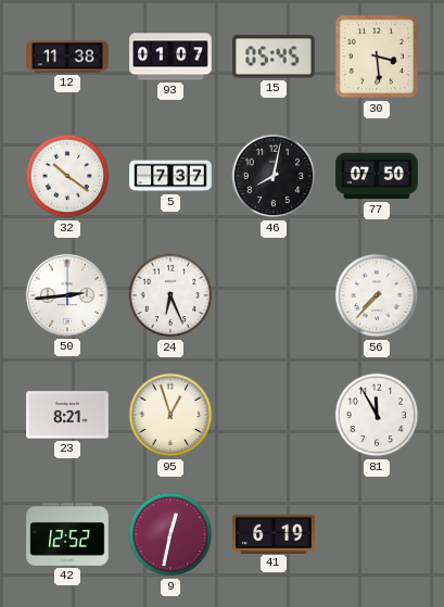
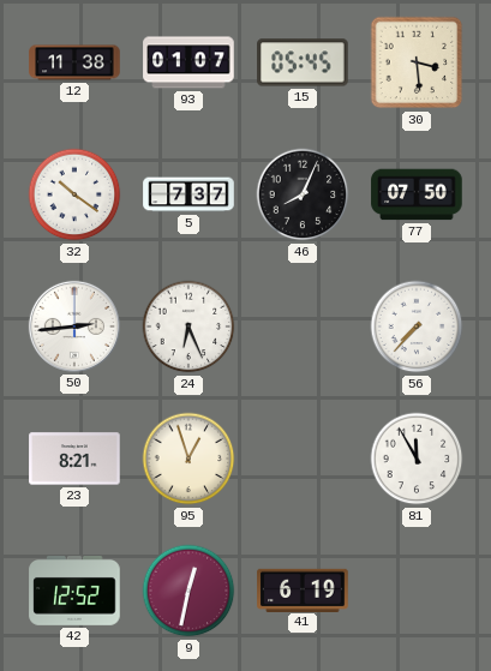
46: 8:02 -> 8:04 (303, 194)
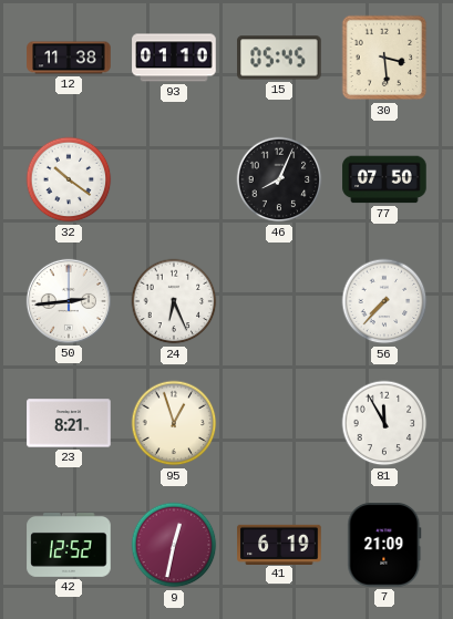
93: 01:07 -> 01:10 (174, 58)
5: 7:37 -> none (188, 194)
7: none -> 21:09 (384, 545)
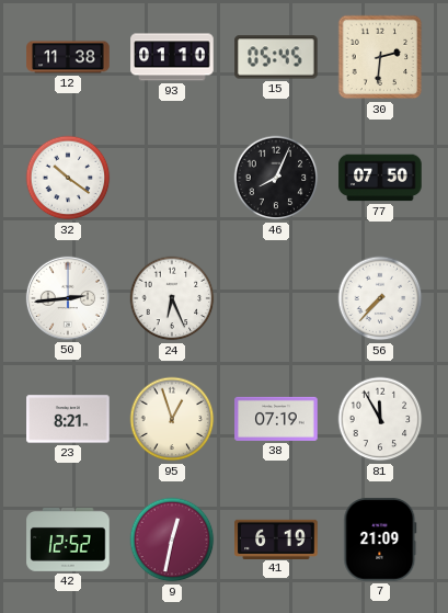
30: 3:29 -> 2:31 (380, 57)
38: none -> 07:19 (276, 419)
